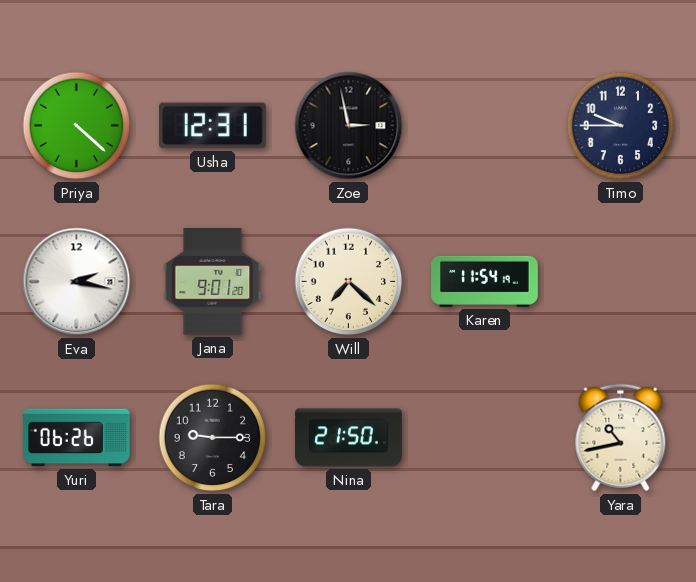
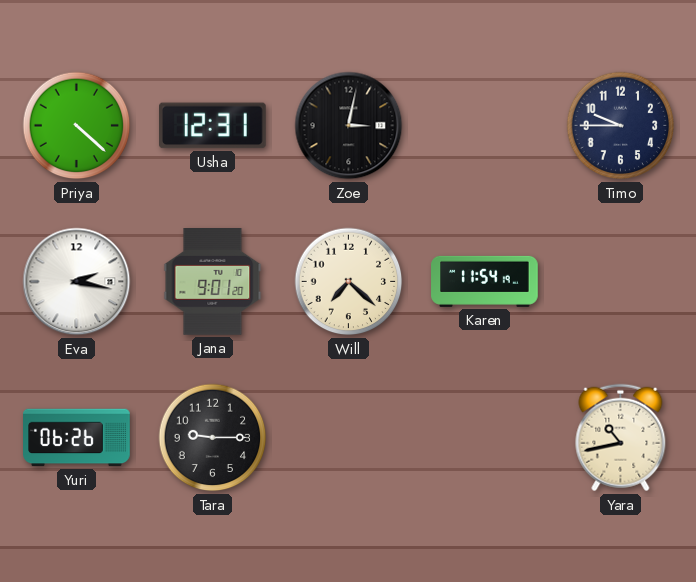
Zoe: 2:58 -> 3:02 (349, 126)
Nina: 21:50 -> none (349, 438)
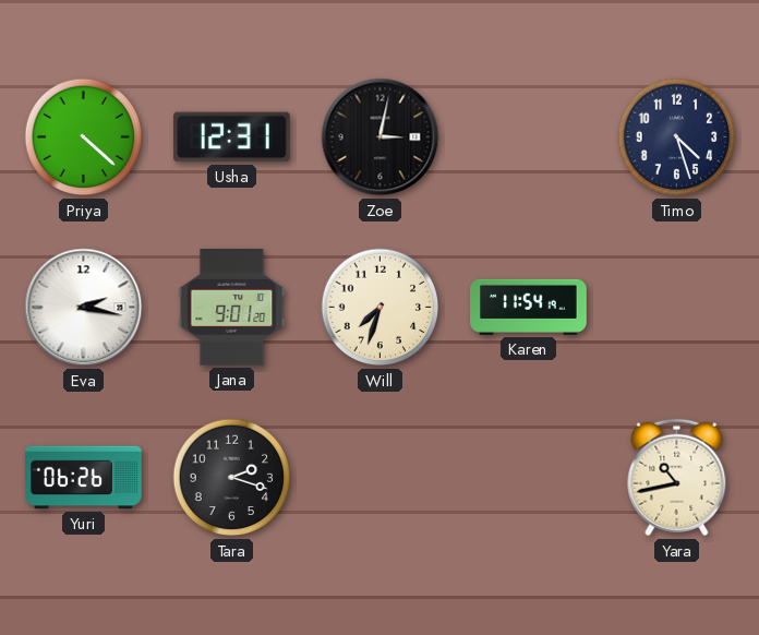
Timo: 9:45 -> 4:27 (677, 137)
Will: 7:22 -> 7:33 (381, 308)
Tara: 9:15 -> 2:18 (232, 478)
